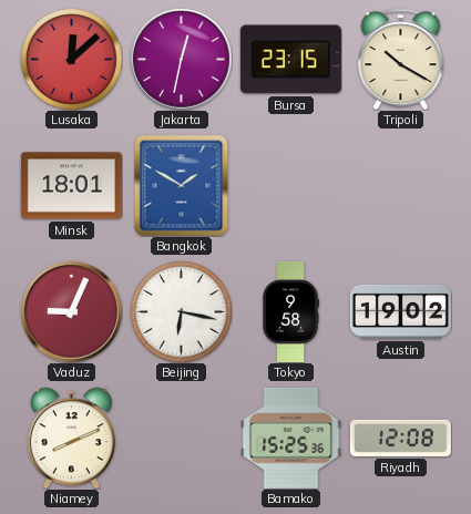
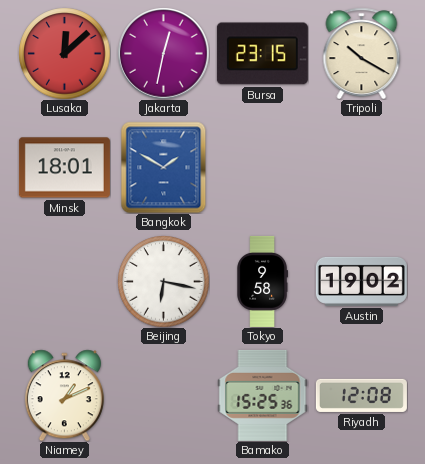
Vaduz: 9:04 -> none (71, 311)
Niamey: 8:11 -> 1:11 (64, 395)
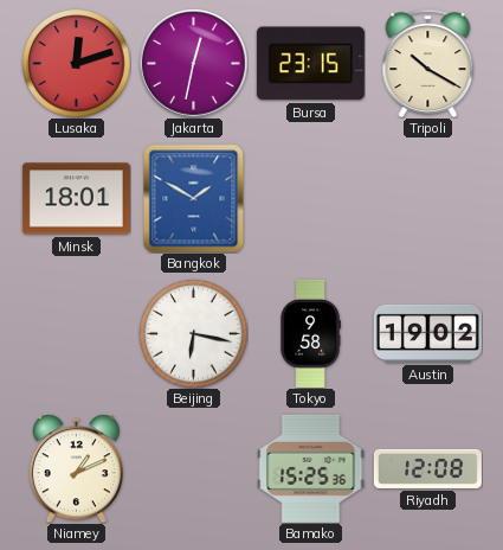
Lusaka: 12:08 -> 12:12 (76, 63)
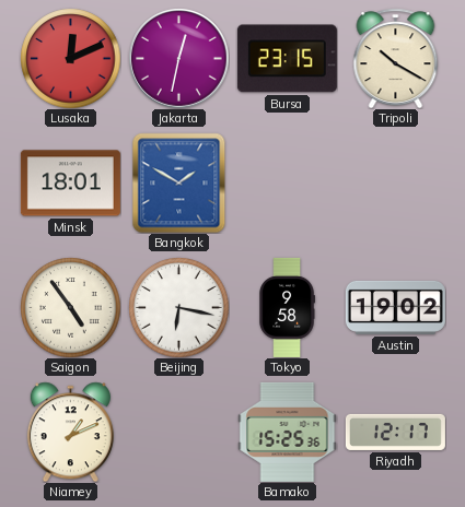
Lusaka: 12:12 -> 12:11 (70, 58)
Saigon: none -> 4:54 (70, 307)
Riyadh: 12:08 -> 12:17 (395, 432)
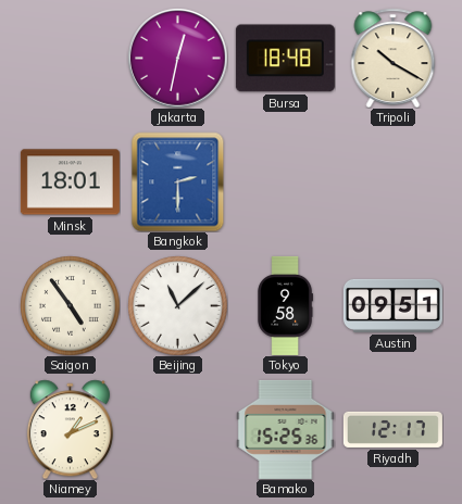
Lusaka: 12:11 -> none (70, 58)
Bursa: 23:15 -> 18:48 (285, 59)
Bangkok: 1:50 -> 2:30 (178, 181)
Beijing: 6:17 -> 11:08 (177, 305)
Austin: 19:02 -> 09:51 (392, 305)
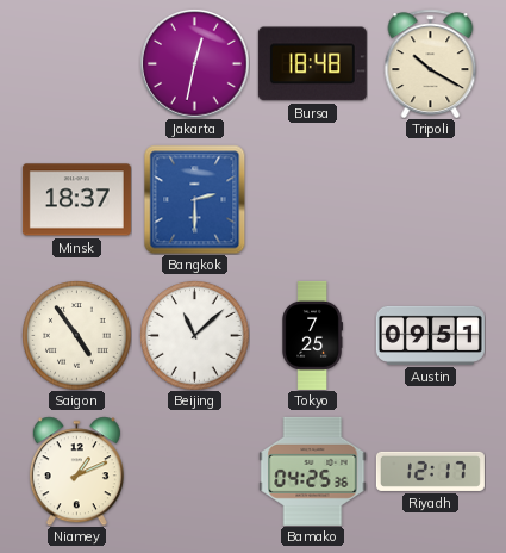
Minsk: 18:01 -> 18:37 (76, 200)
Tokyo: 9:58 -> 7:25 (312, 335)
Bamako: 15:25 -> 04:25 (313, 471)
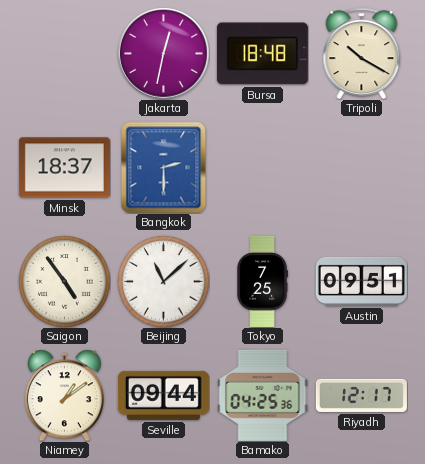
Niamey: 1:11 -> 1:09 (64, 395)
Seville: none -> 09:44 (163, 395)
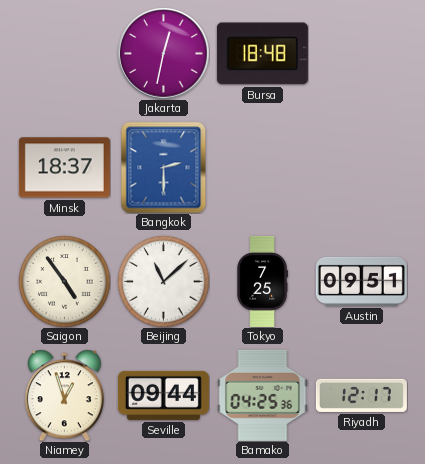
Tripoli: 10:20 -> none (362, 53)
Niamey: 1:09 -> 12:57 (64, 395)
